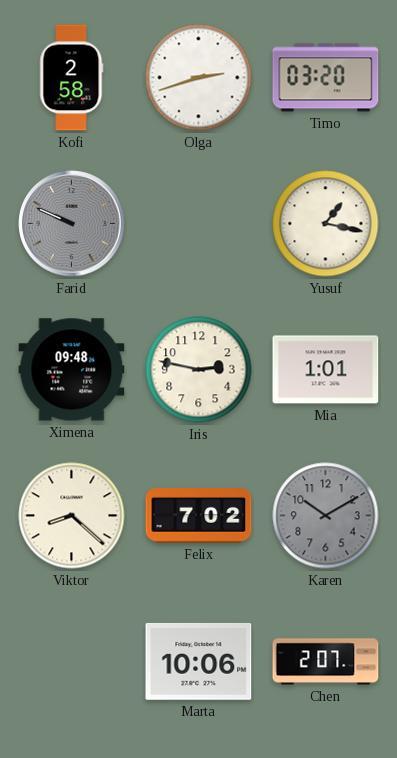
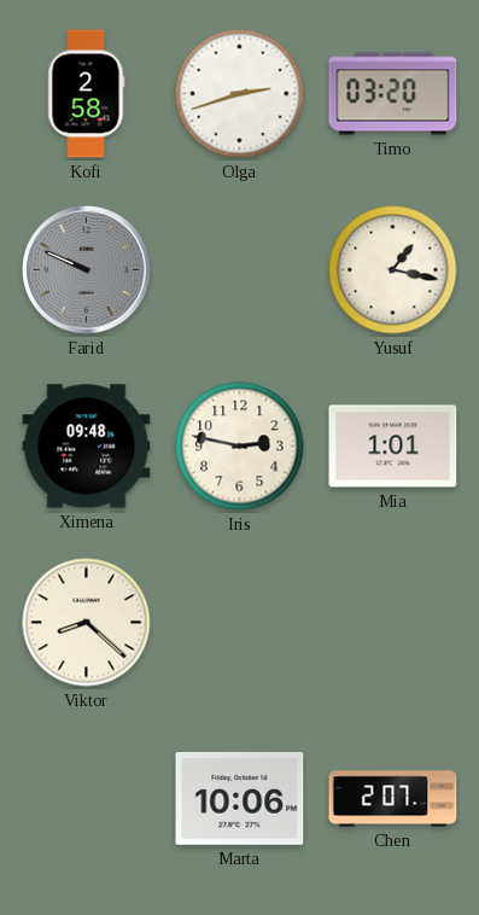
Felix: 7:02 -> none (199, 516)
Karen: 10:10 -> none (326, 516)
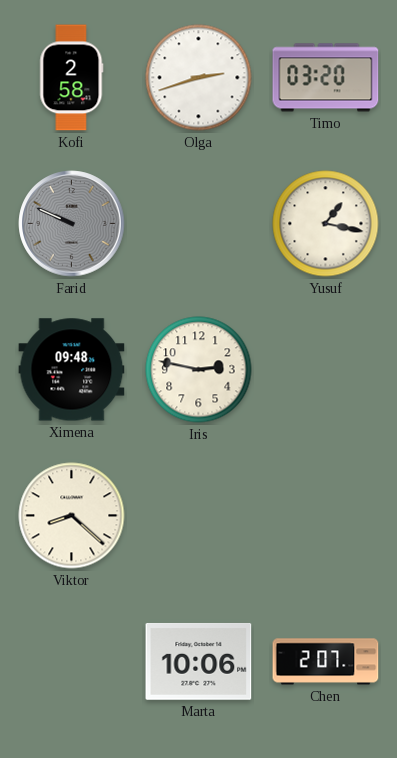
Mia: 1:01 -> none (393, 447)
